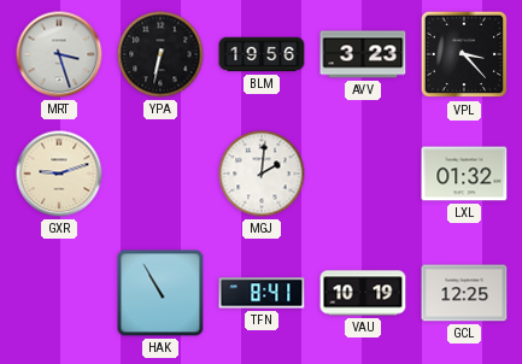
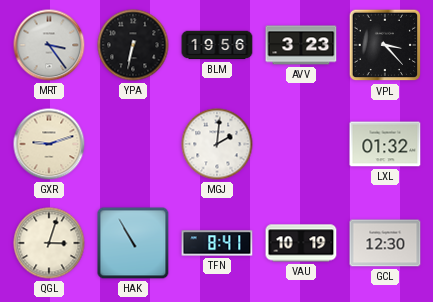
MRT: 3:27 -> 3:24 (49, 45)
QGL: none -> 3:03 (49, 243)
GCL: 12:25 -> 12:30 (385, 243)
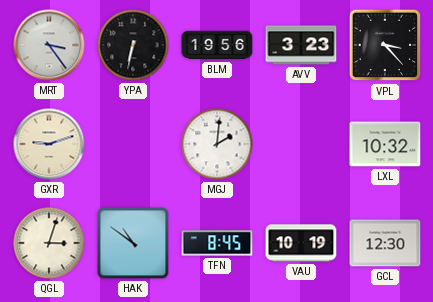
LXL: 01:32 -> 10:32 (385, 144)
HAK: 10:55 -> 10:51 (133, 243)
TFN: 8:41 -> 8:45 (217, 243)
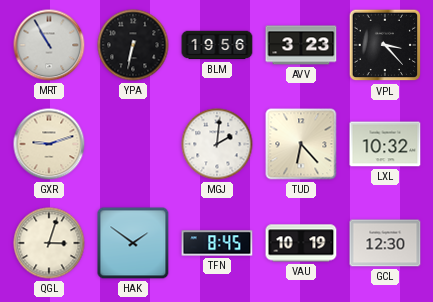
MRT: 3:24 -> 10:55 (49, 45)
TUD: none -> 6:23 (301, 144)
HAK: 10:51 -> 1:51 (133, 243)
